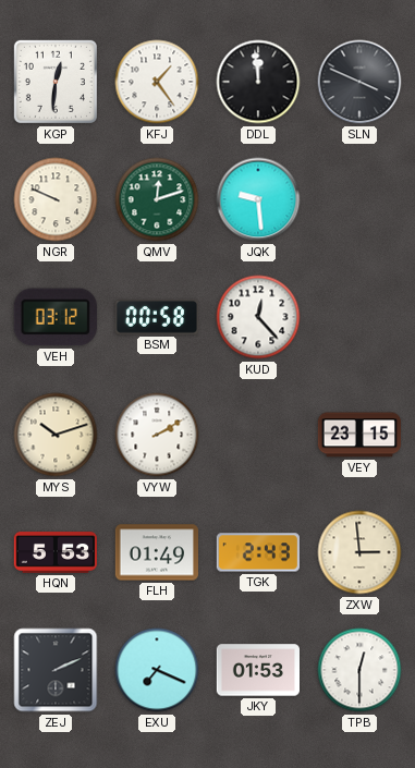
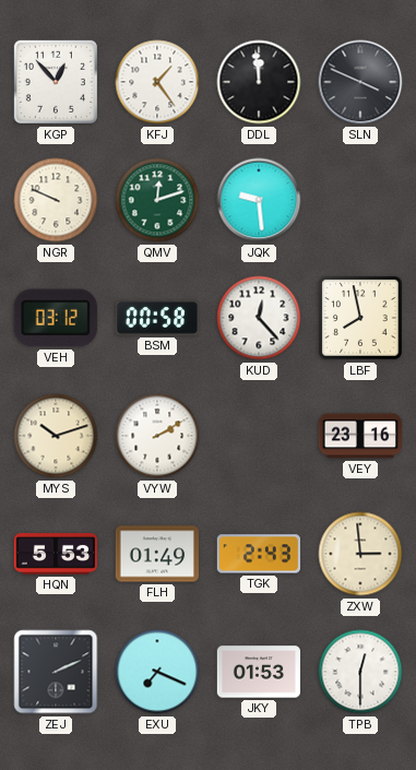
KGP: 12:31 -> 12:53 (56, 82)
LBF: none -> 7:58 (360, 318)
VEY: 23:15 -> 23:16 (359, 436)
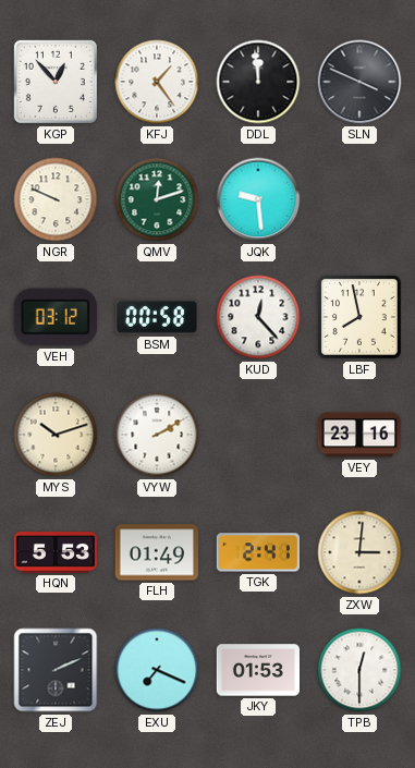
TGK: 2:43 -> 2:41 (258, 552)
ZXW: 2:59 -> 3:01 (359, 552)
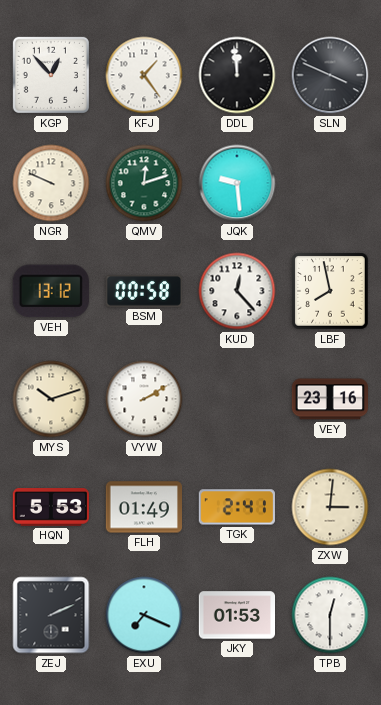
VEH: 03:12 -> 13:12 (51, 291)
